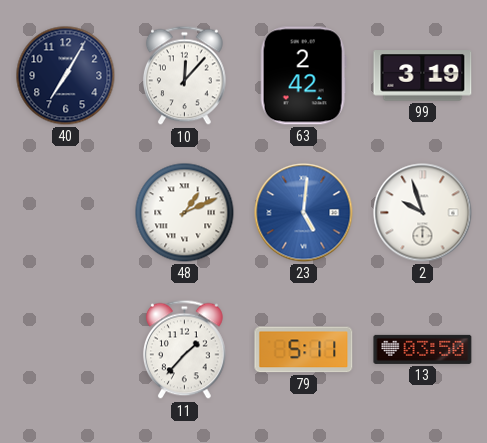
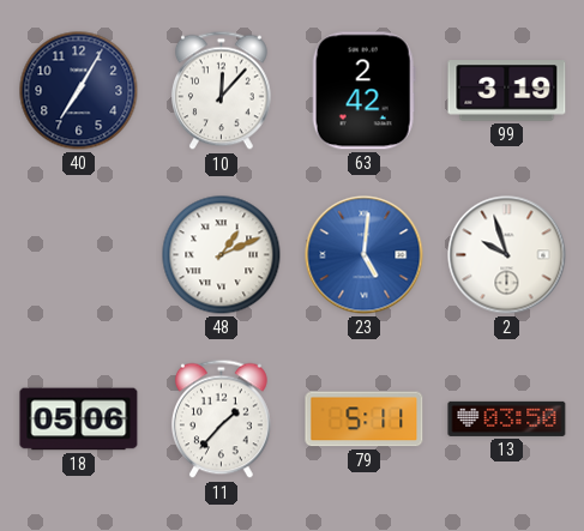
18: none -> 05:06 (79, 420)
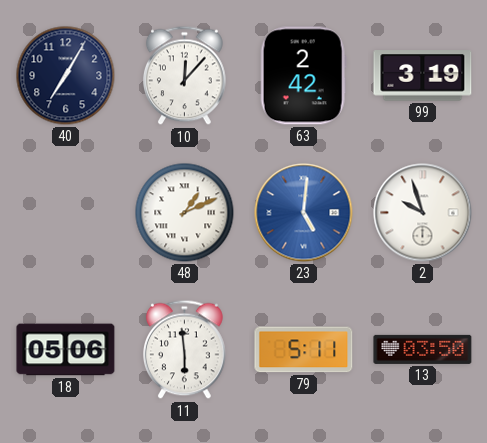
11: 1:37 -> 5:59 (184, 350)
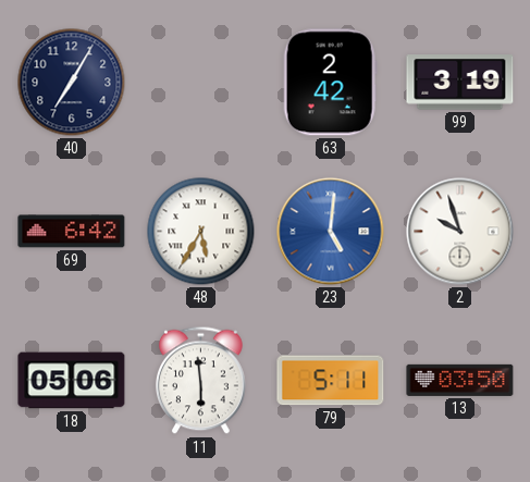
10: 12:07 -> none (184, 76)
69: none -> 6:42 (72, 232)
48: 1:11 -> 5:35 (201, 232)
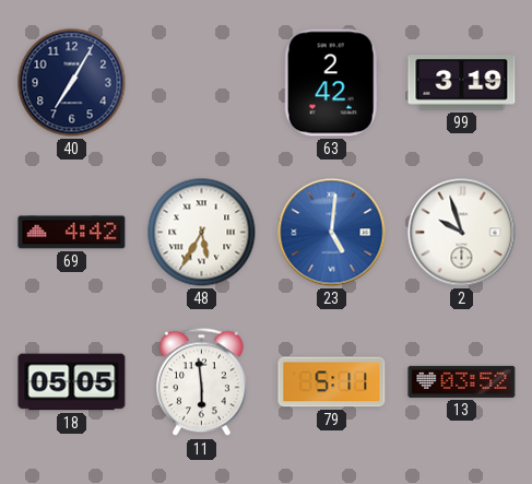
69: 6:42 -> 4:42 (72, 233)
18: 05:06 -> 05:05 (72, 382)
13: 03:50 -> 03:52 (462, 381)
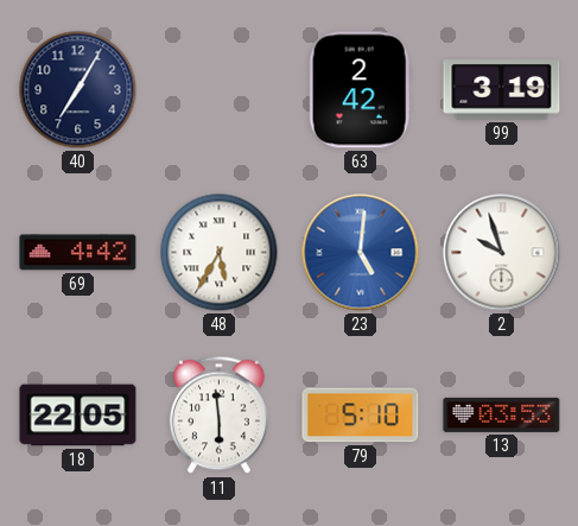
18: 05:05 -> 22:05 (78, 416)
79: 5:11 -> 5:10 (361, 416)
13: 03:52 -> 03:53 (502, 414)
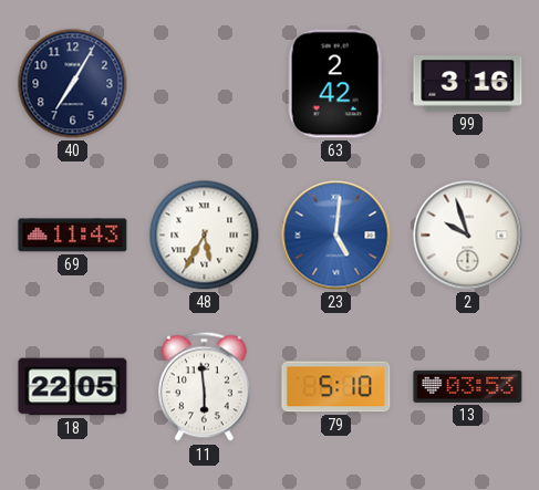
99: 3:19 -> 3:16 (468, 84)
69: 4:42 -> 11:43 (73, 236)
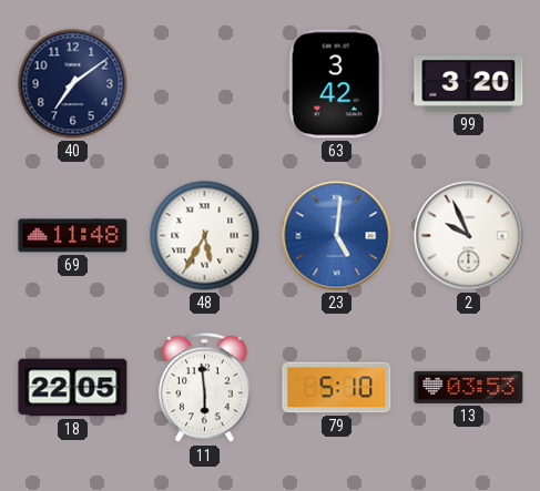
40: 7:05 -> 7:09 (73, 84)
63: 2:42 -> 3:42 (336, 84)
99: 3:16 -> 3:20 (469, 84)
69: 11:43 -> 11:48 (73, 236)
2: 9:57 -> 9:56 (469, 236)
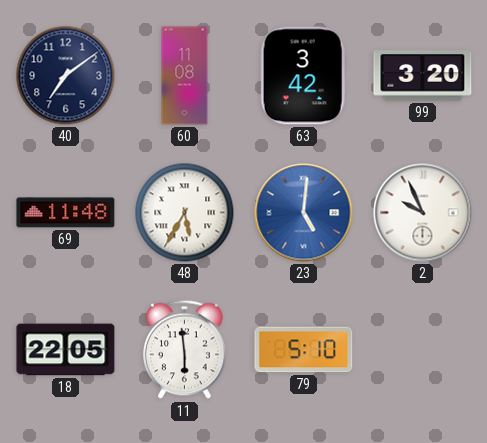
60: none -> 11:08 (185, 76)
13: 03:53 -> none (469, 387)
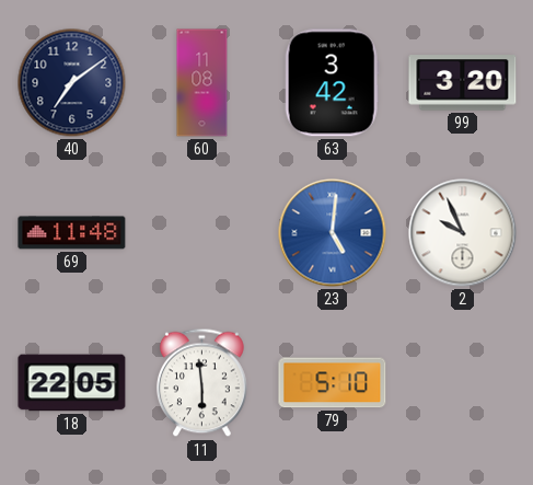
48: 5:35 -> none (185, 213)
